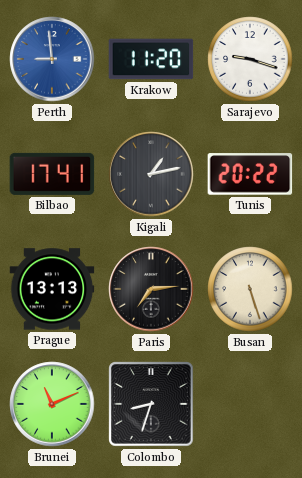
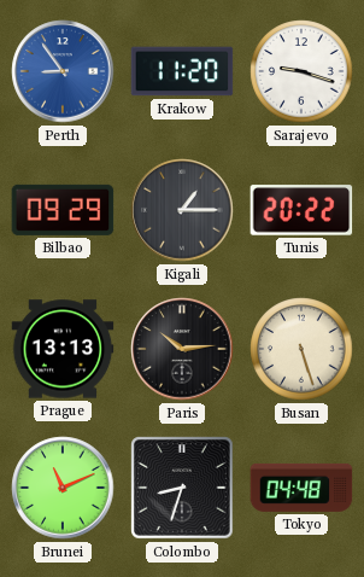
Perth: 8:59 -> 8:54 (63, 71)
Bilbao: 17:41 -> 09:29 (63, 210)
Kigali: 1:13 -> 1:15 (182, 210)
Paris: 7:14 -> 10:14 (182, 349)
Tokyo: none -> 04:48 (301, 488)
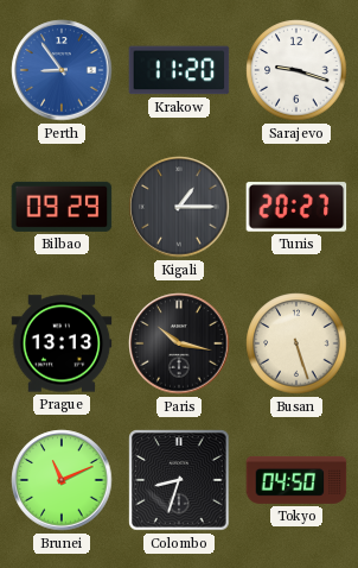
Tunis: 20:22 -> 20:27 (296, 207)
Paris: 10:14 -> 10:17 (179, 343)
Tokyo: 04:48 -> 04:50 (296, 480)
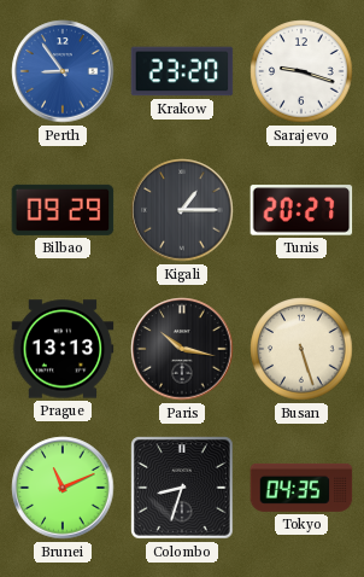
Krakow: 11:20 -> 23:20 (182, 71)
Tokyo: 04:50 -> 04:35 (301, 488)
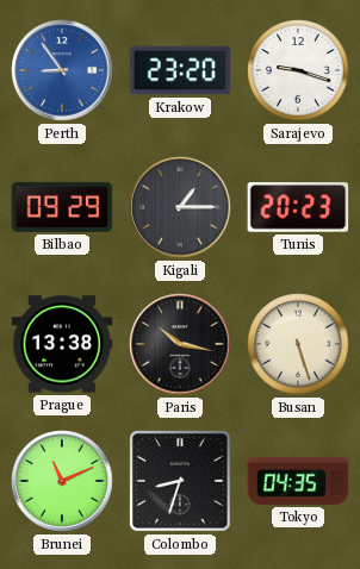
Tunis: 20:27 -> 20:23 (298, 207)
Prague: 13:13 -> 13:38 (62, 344)
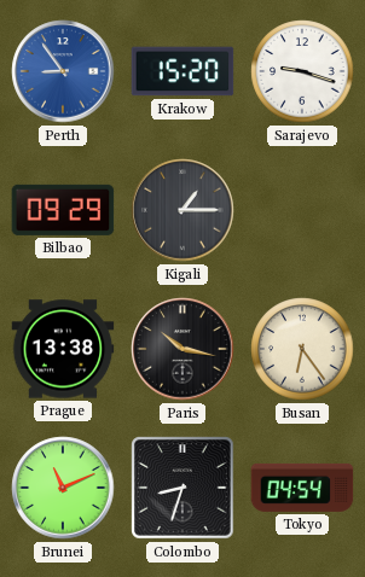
Krakow: 23:20 -> 15:20 (182, 71)
Tunis: 20:23 -> none (298, 207)
Busan: 5:27 -> 6:24 (302, 349)
Tokyo: 04:35 -> 04:54 (302, 488)
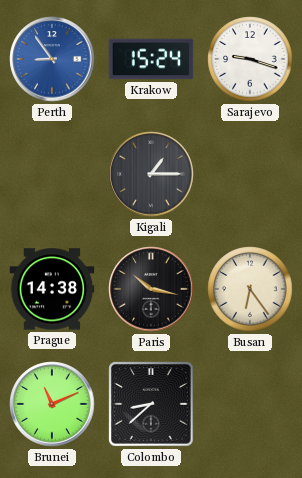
Krakow: 15:20 -> 15:24 (151, 59)
Bilbao: 09:29 -> none (63, 210)
Prague: 13:38 -> 14:38 (52, 289)
Colombo: 8:33 -> 8:38 (151, 404)
Tokyo: 04:54 -> none (302, 488)
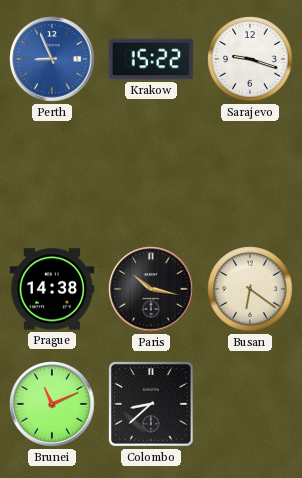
Perth: 8:54 -> 8:56 (52, 59)
Krakow: 15:24 -> 15:22 (151, 59)
Kigali: 1:15 -> none (151, 174)
Busan: 6:24 -> 6:21 (250, 289)
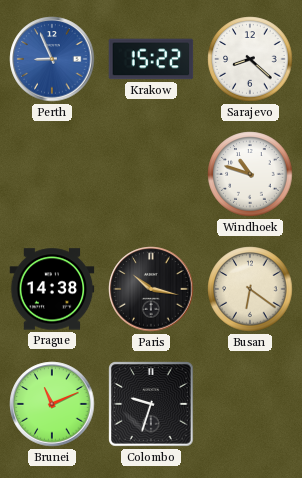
Sarajevo: 9:18 -> 8:22 (250, 59)
Windhoek: none -> 10:48 (250, 174)
Colombo: 8:38 -> 9:33 (151, 404)
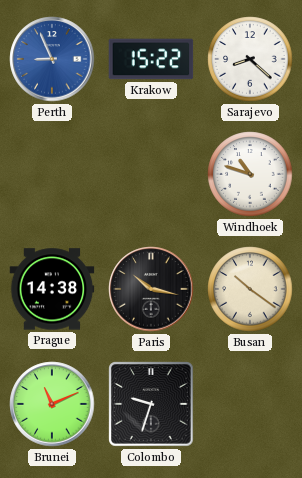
Busan: 6:21 -> 10:21 (250, 289)
